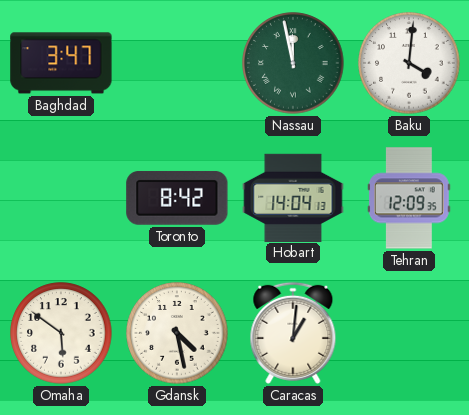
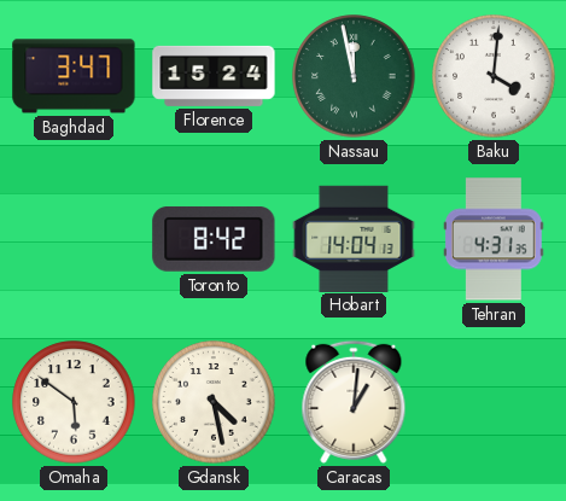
Florence: none -> 15:24 (214, 76)
Tehran: 12:09 -> 4:31 (495, 239)
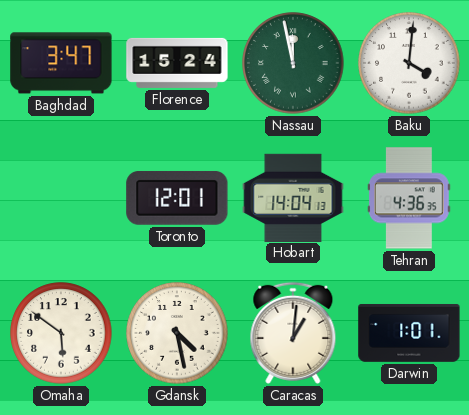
Toronto: 8:42 -> 12:01 (177, 198)
Tehran: 4:31 -> 4:36 (410, 198)
Darwin: none -> 1:01 (409, 333)
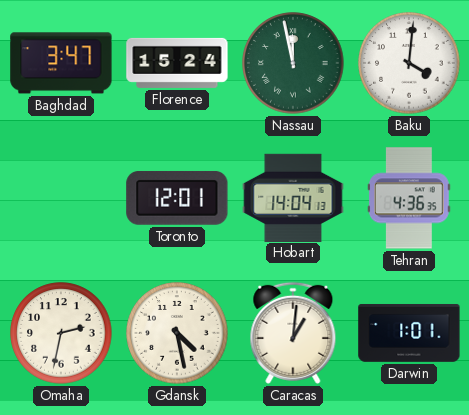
Omaha: 5:51 -> 2:32 (61, 333)
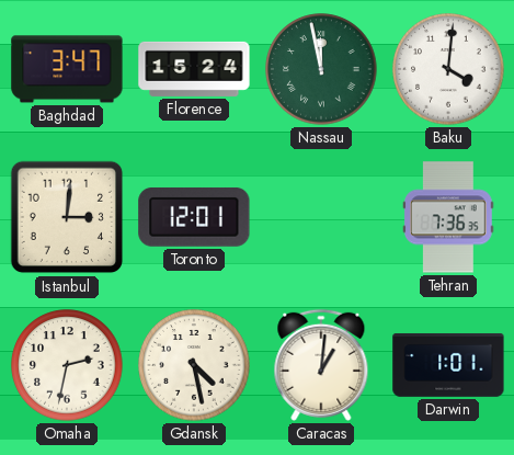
Istanbul: none -> 3:01 (67, 217)
Hobart: 14:04 -> none (293, 197)
Tehran: 4:36 -> 7:36 (449, 217)
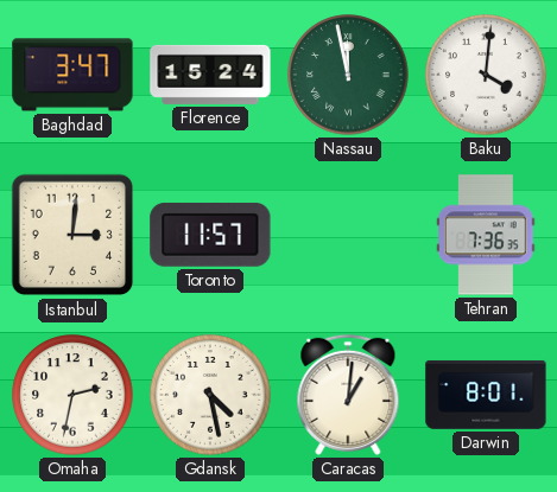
Toronto: 12:01 -> 11:57 (210, 235)
Darwin: 1:01 -> 8:01 (486, 395)
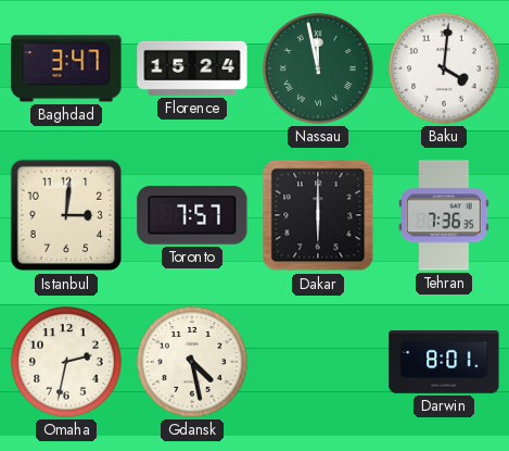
Toronto: 11:57 -> 7:57 (192, 215)
Dakar: none -> 6:00 (318, 215)
Caracas: 1:01 -> none (348, 395)
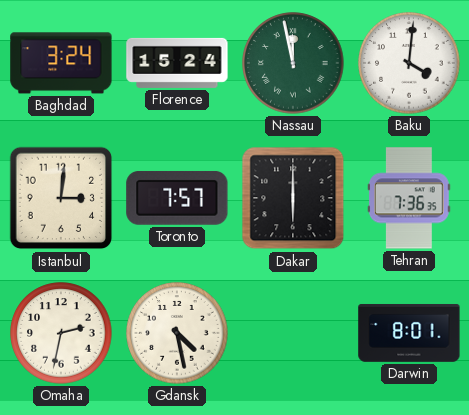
Baghdad: 3:47 -> 3:24 (61, 63)
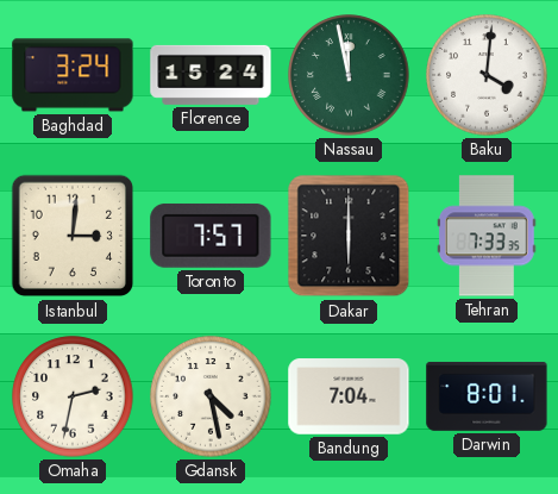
Tehran: 7:36 -> 7:33 (488, 236)
Bandung: none -> 7:04 (349, 396)
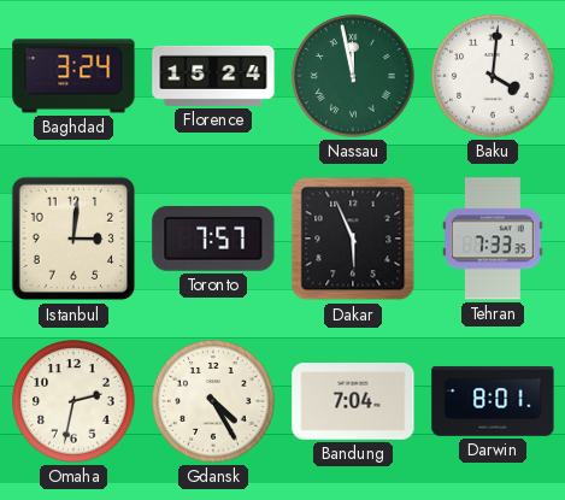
Dakar: 6:00 -> 5:56 (353, 239)
Gdansk: 4:28 -> 4:25 (213, 401)
